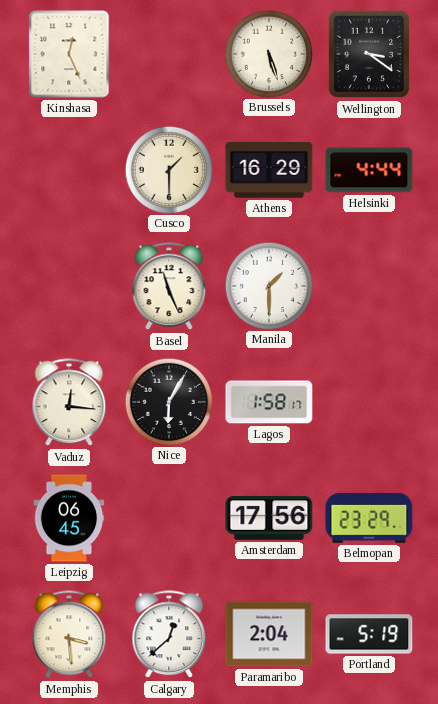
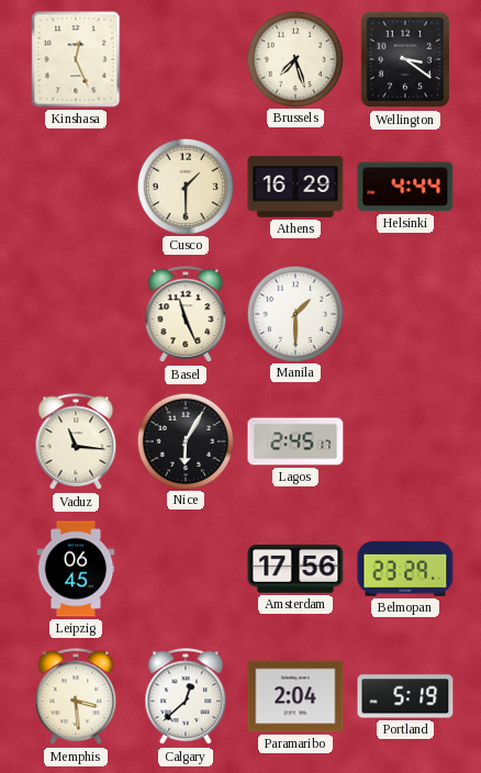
Brussels: 5:27 -> 7:27 (294, 58)
Vaduz: 12:16 -> 11:16 (76, 442)
Lagos: 1:58 -> 2:45 (295, 441)
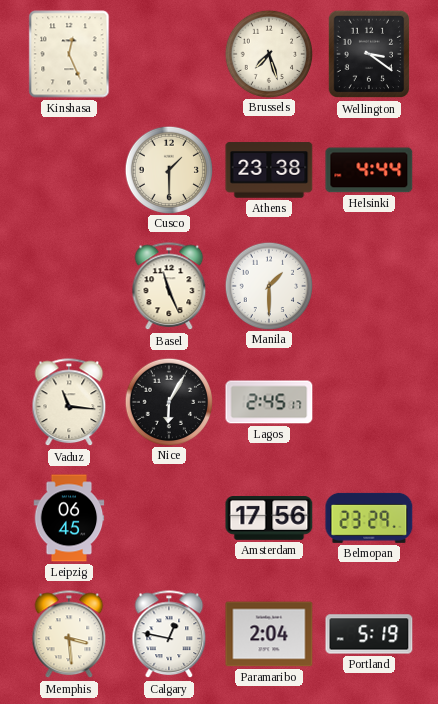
Athens: 16:29 -> 23:38 (269, 170)
Calgary: 12:38 -> 12:47 (169, 635)
